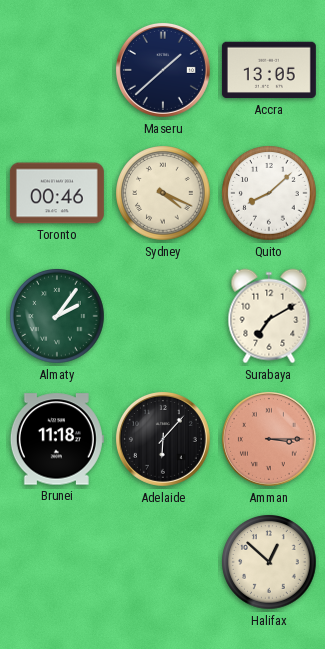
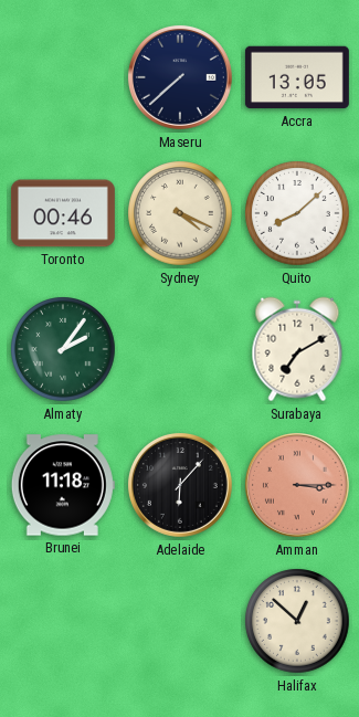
Maseru: 1:38 -> 7:38 (180, 77)
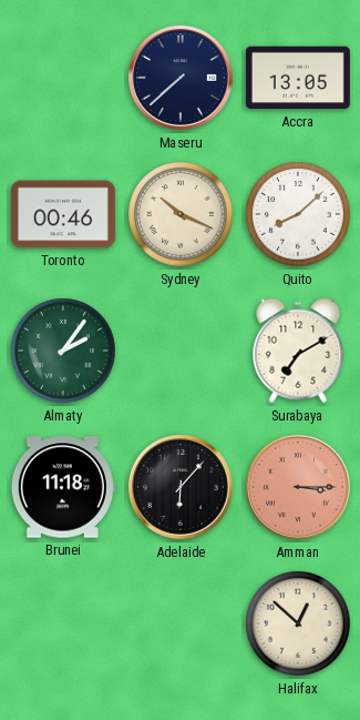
Sydney: 4:19 -> 10:19 (181, 214)
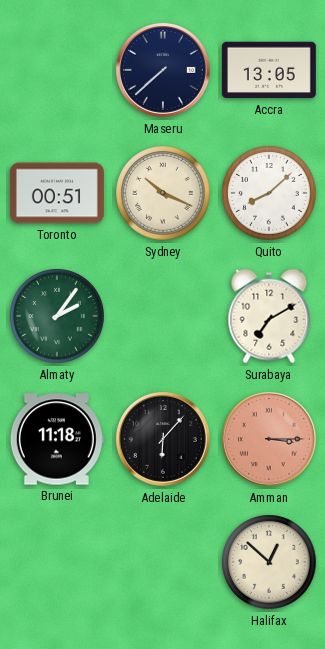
Toronto: 00:46 -> 00:51 (57, 193)
